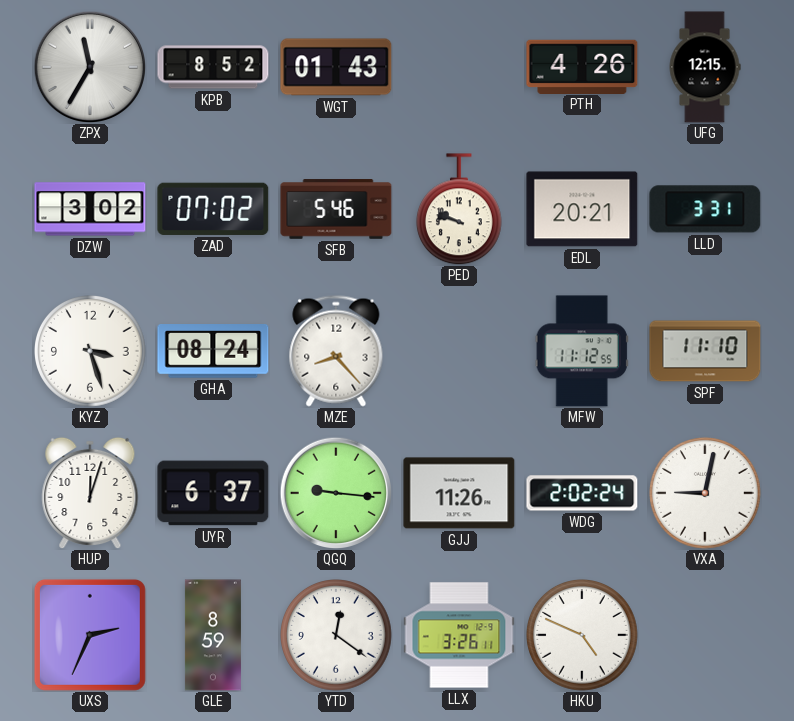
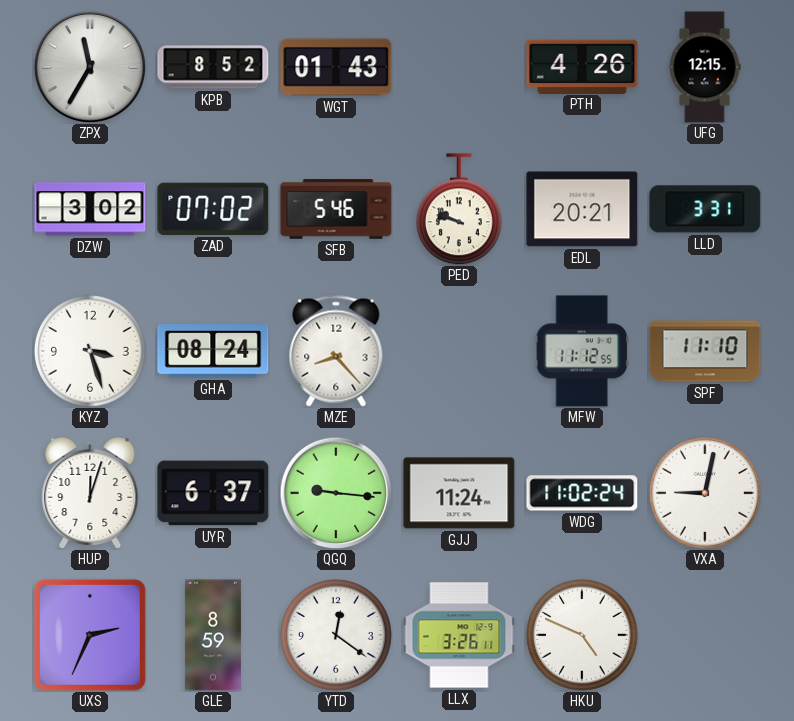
GJJ: 11:26 -> 11:24 (459, 493)
WDG: 2:02 -> 11:02 (582, 493)
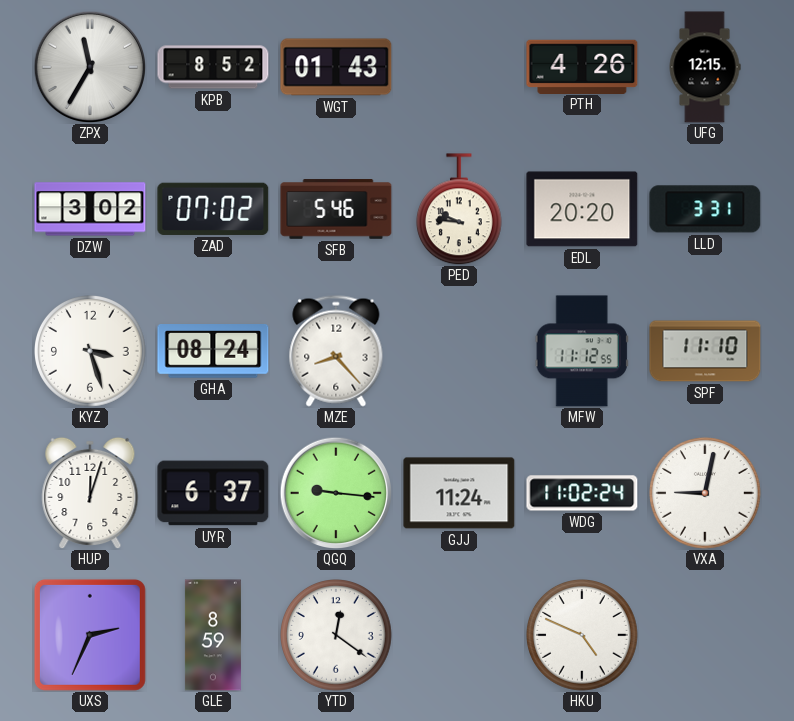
PED: 9:48 -> 9:46 (459, 209)
EDL: 20:21 -> 20:20 (582, 209)
LLX: 3:26 -> none (459, 635)
